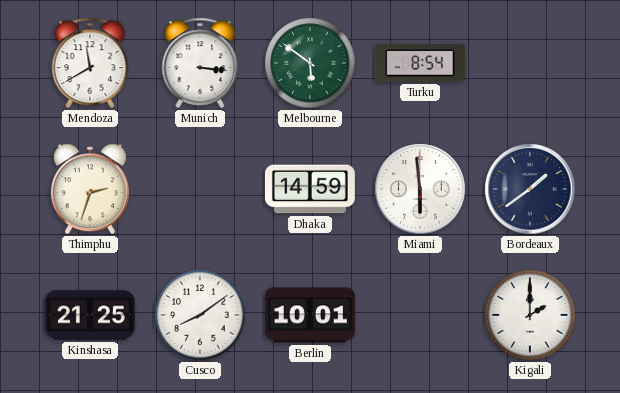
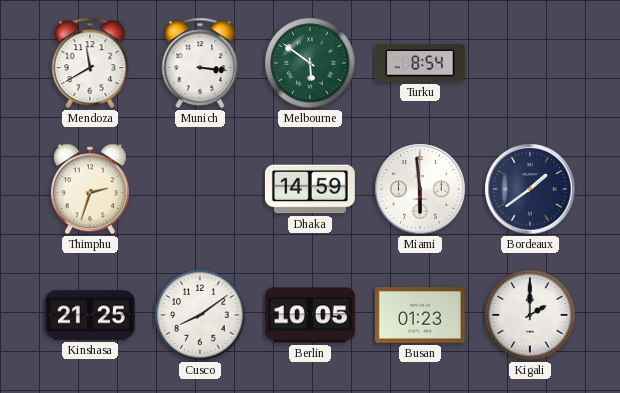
Berlin: 10:01 -> 10:05 (310, 315)
Busan: none -> 01:23 (420, 315)
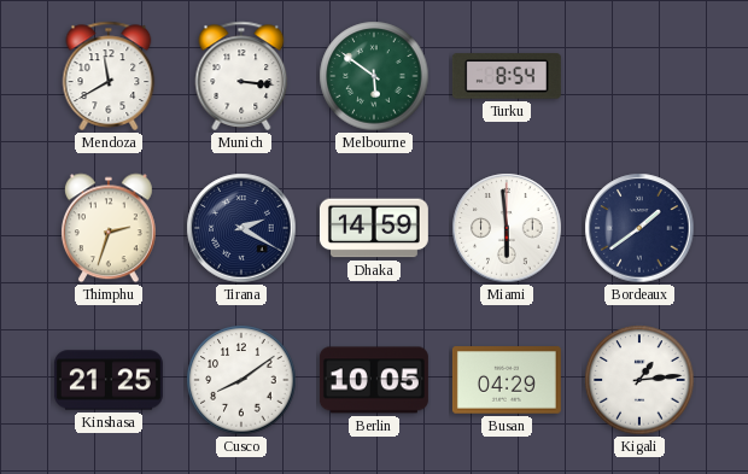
Tirana: none -> 2:20 (241, 228)
Busan: 01:23 -> 04:29 (507, 380)
Kigali: 2:00 -> 1:14 (639, 380)
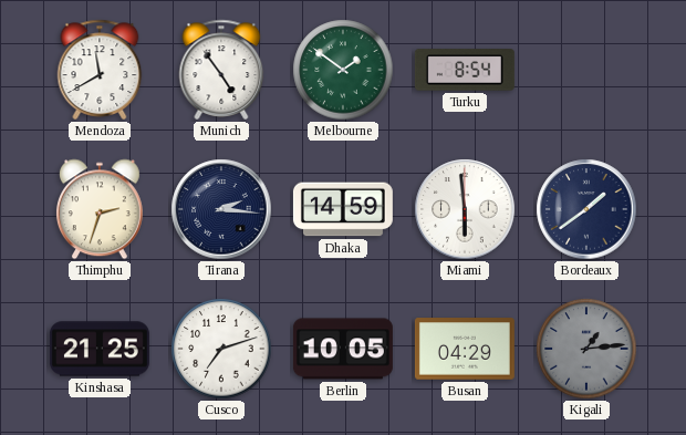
Munich: 3:16 -> 4:54 (221, 70)
Melbourne: 5:51 -> 1:51 (343, 70)
Tirana: 2:20 -> 2:16 (221, 209)
Cusco: 8:09 -> 7:12 (221, 349)
Kigali dial: white -> grey (586, 349)
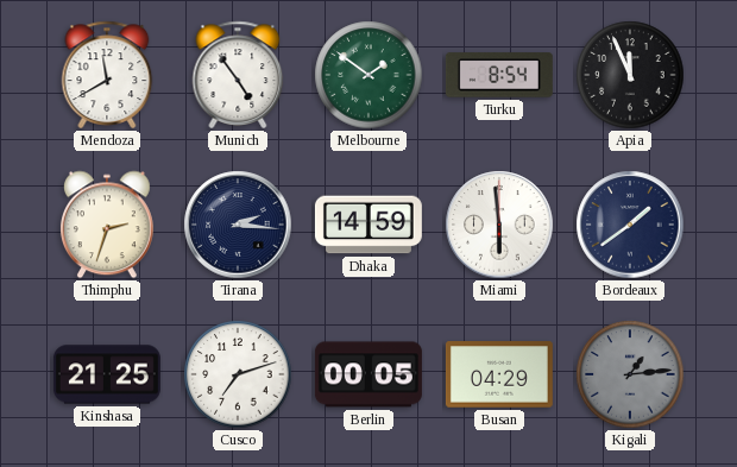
Apia: none -> 11:56 (630, 75)
Berlin: 10:05 -> 00:05 (368, 374)
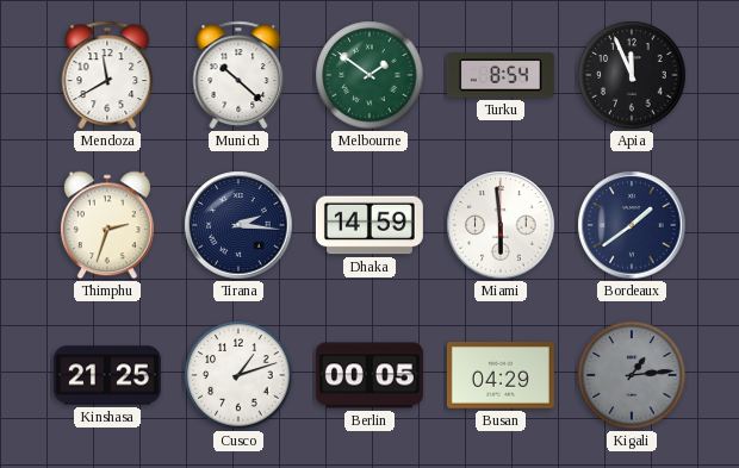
Munich: 4:54 -> 10:22 (238, 75)
Cusco: 7:12 -> 1:12 (238, 375)
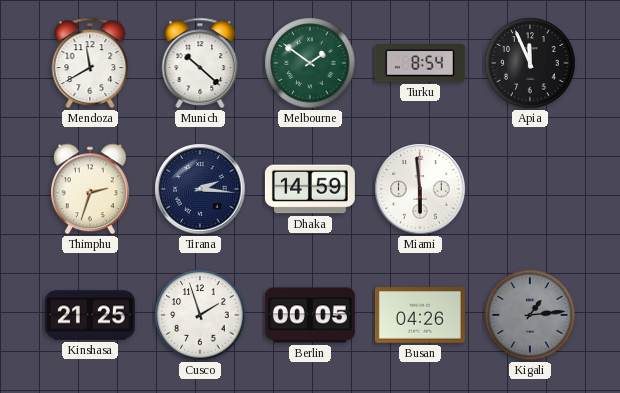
Bordeaux: 1:39 -> none (632, 225)
Cusco: 1:12 -> 1:57 (200, 315)
Busan: 04:29 -> 04:26 (420, 315)
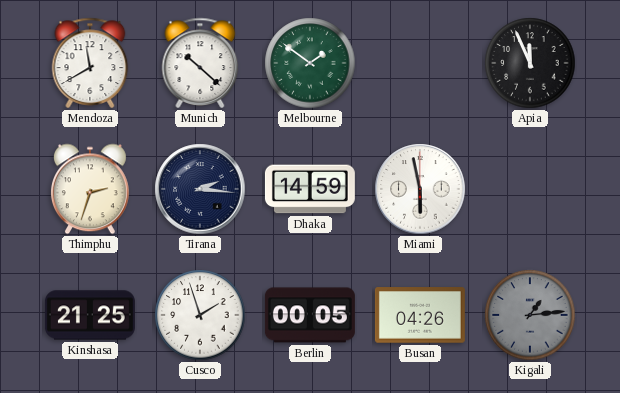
Turku: 8:54 -> none (420, 63)
Miami: 5:59 -> 5:58 (420, 189)
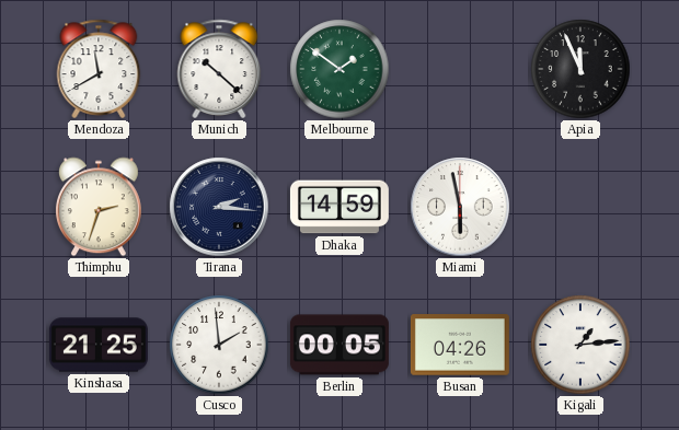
Cusco: 1:57 -> 1:59 (219, 345)
Kigali dial: grey -> white (580, 345)
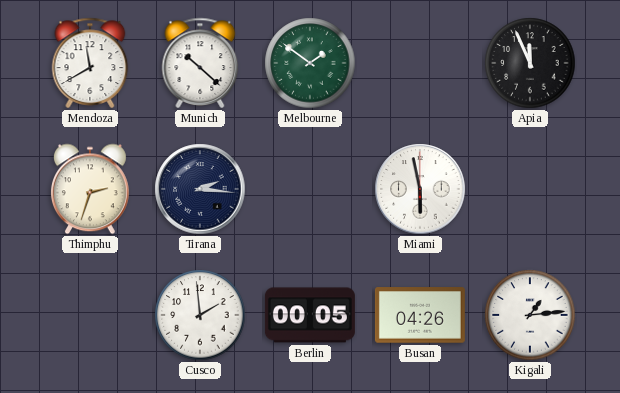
Dhaka: 14:59 -> none (339, 207)
Kinshasa: 21:25 -> none (99, 345)
